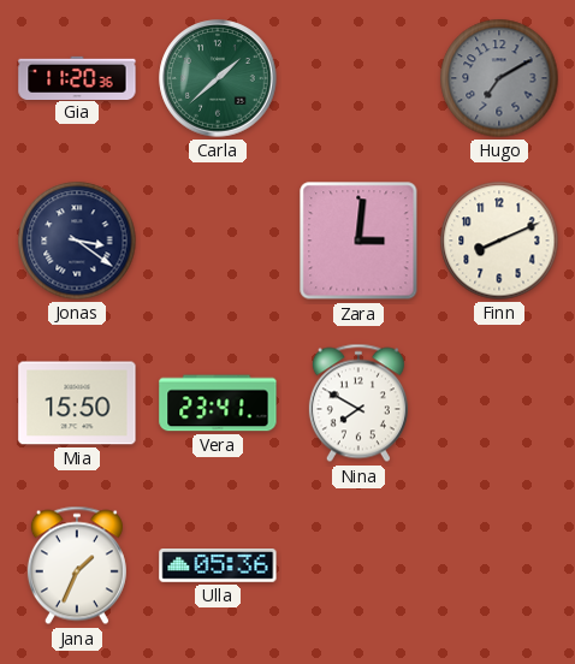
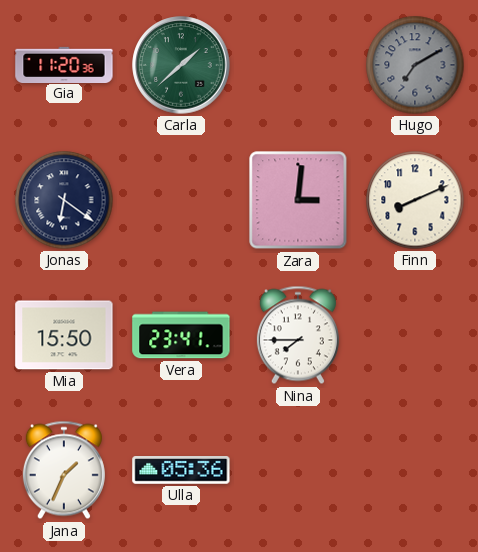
Jonas: 3:21 -> 6:21 (64, 200)
Nina: 7:50 -> 7:45 (298, 335)
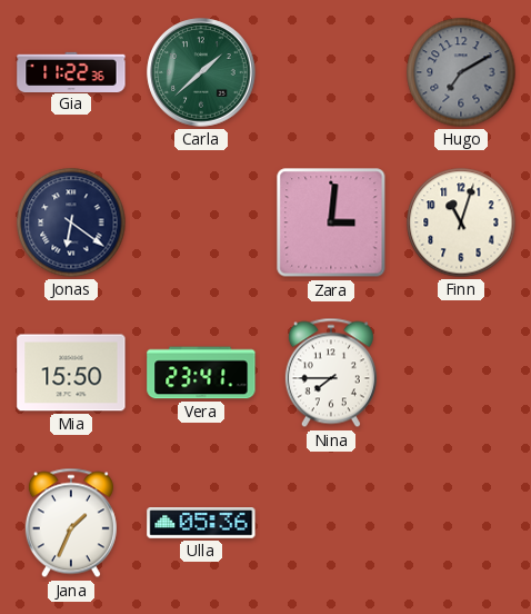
Gia: 11:20 -> 11:22 (71, 71)
Finn: 8:11 -> 11:03 (461, 222)
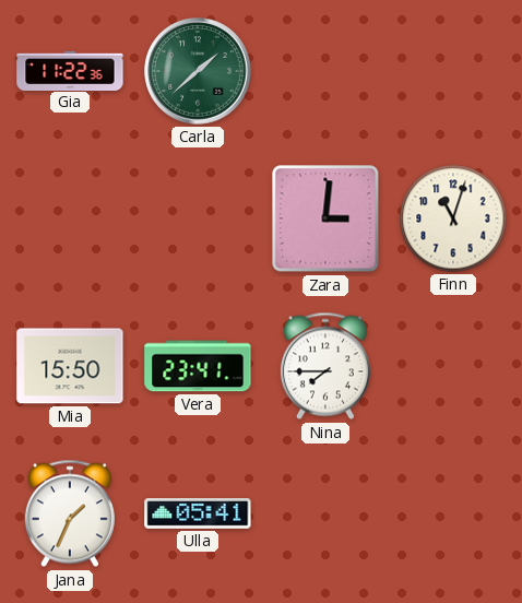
Hugo: 7:10 -> none (461, 72)
Jonas: 6:21 -> none (71, 222)
Ulla: 05:36 -> 05:41 (198, 515)
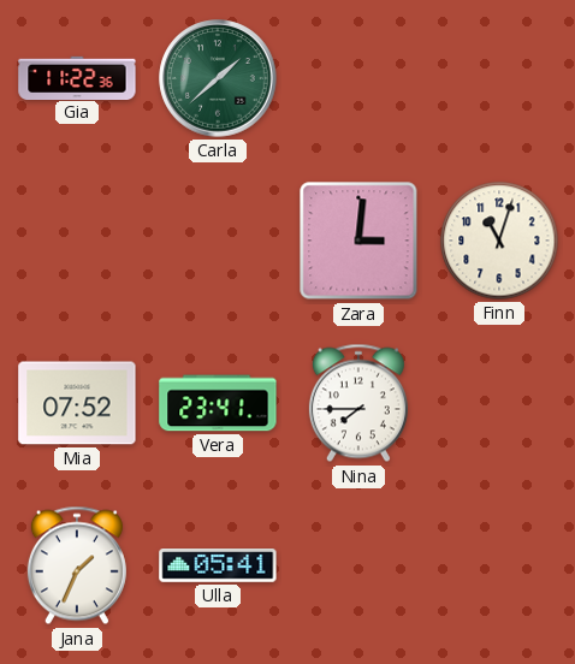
Mia: 15:50 -> 07:52 (77, 403)
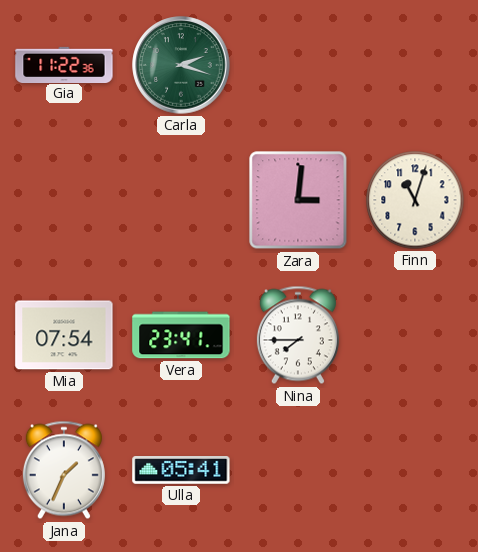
Carla: 1:38 -> 2:18 (181, 65)
Mia: 07:52 -> 07:54 (64, 335)
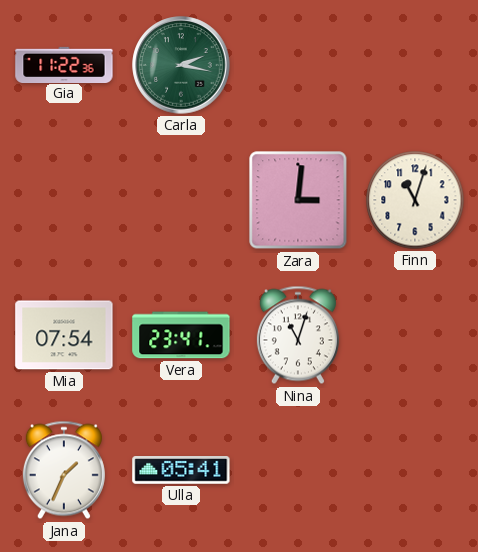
Carla: 2:18 -> 2:17 (181, 65)
Nina: 7:45 -> 11:03 (298, 335)
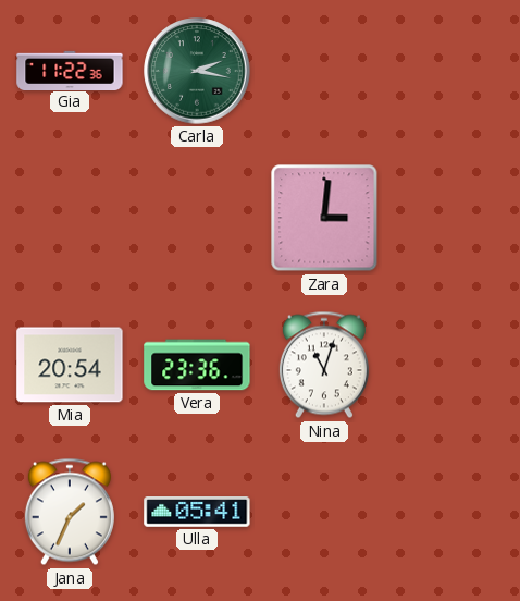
Finn: 11:03 -> none (415, 200)
Mia: 07:54 -> 20:54 (70, 365)
Vera: 23:41 -> 23:36 (197, 365)
